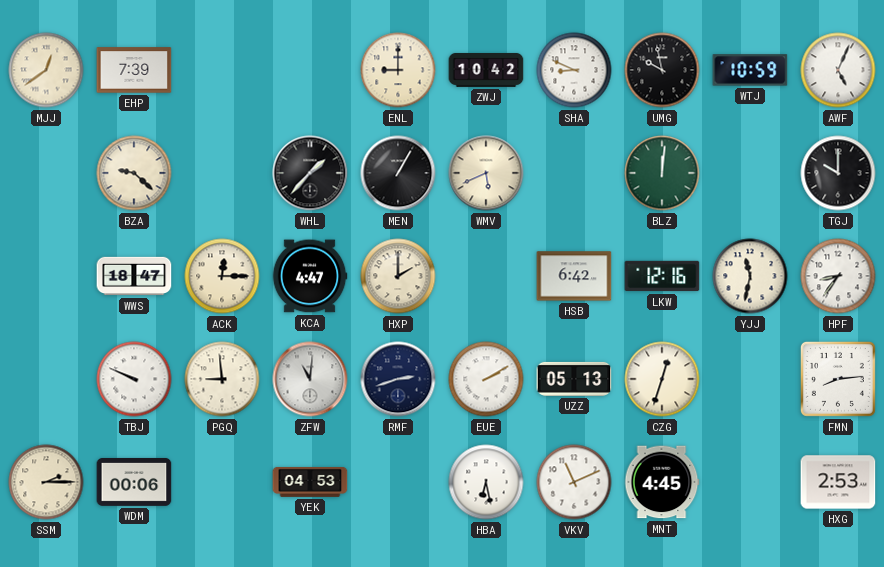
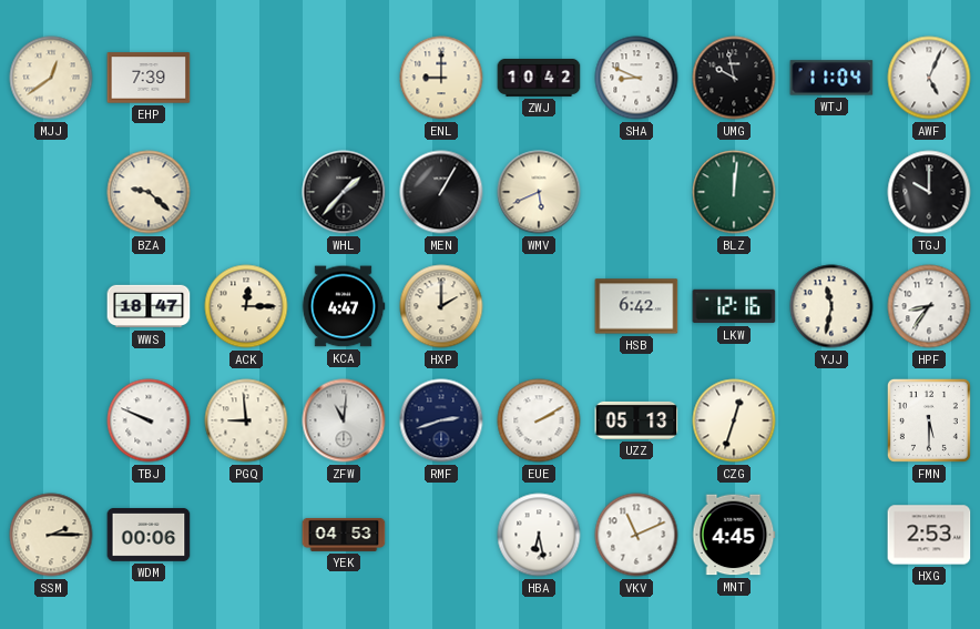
WTJ: 10:59 -> 11:04 (831, 78)
FMN: 8:14 -> 5:30 (929, 420)
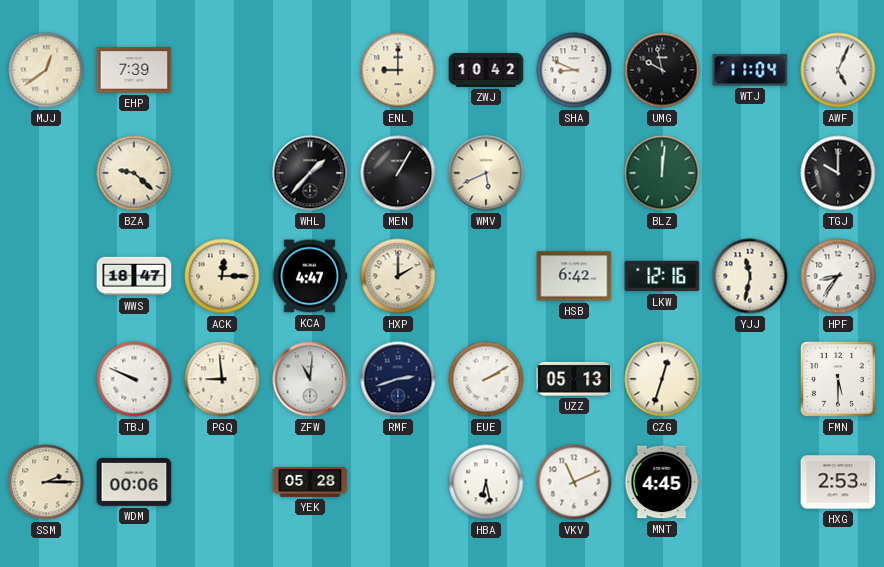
YEK: 04:53 -> 05:28 (310, 482)
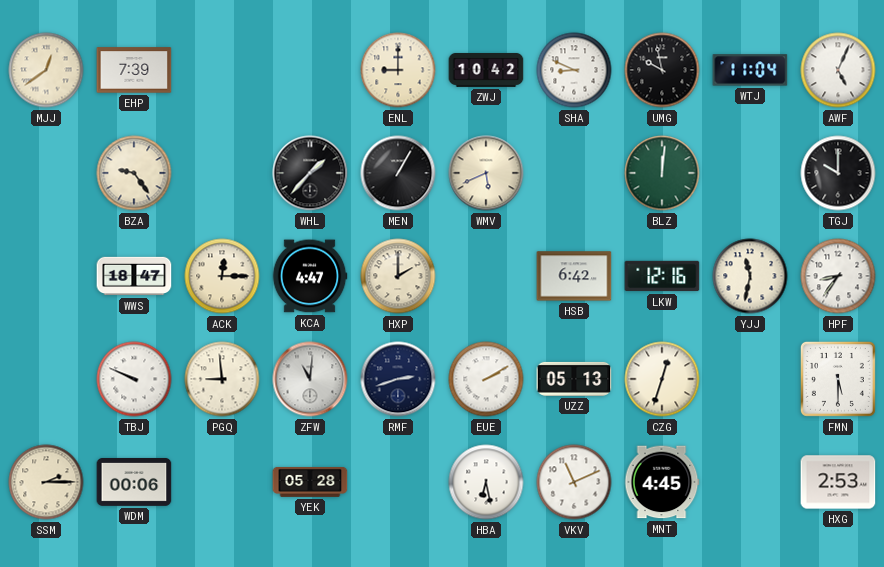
BZA: 9:22 -> 9:24 (134, 173)
